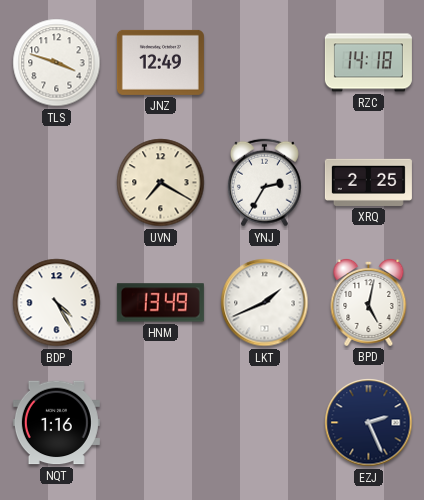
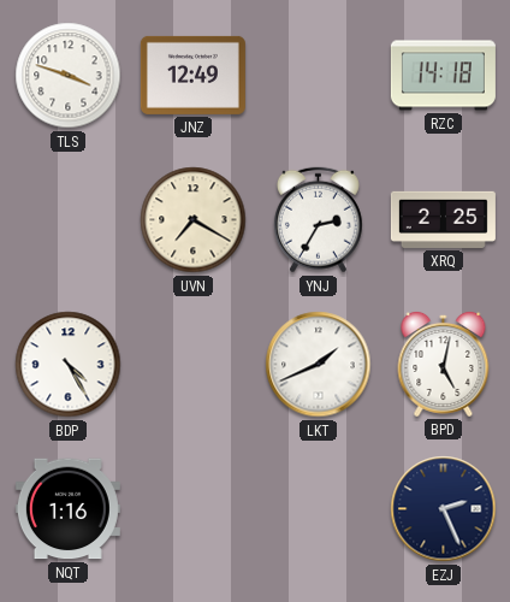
HNM: 13:49 -> none (160, 303)
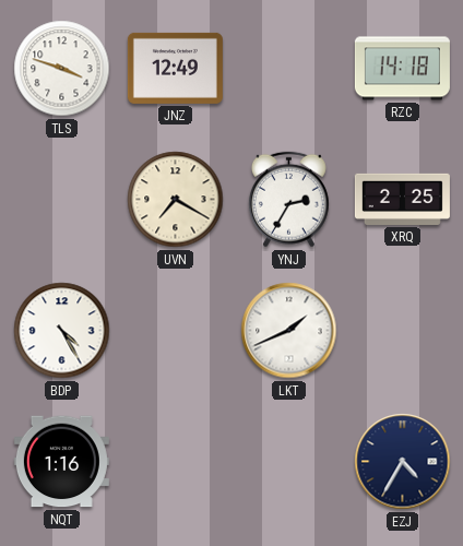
BPD: 5:02 -> none (444, 364)
EZJ: 2:26 -> 4:35 (403, 462)
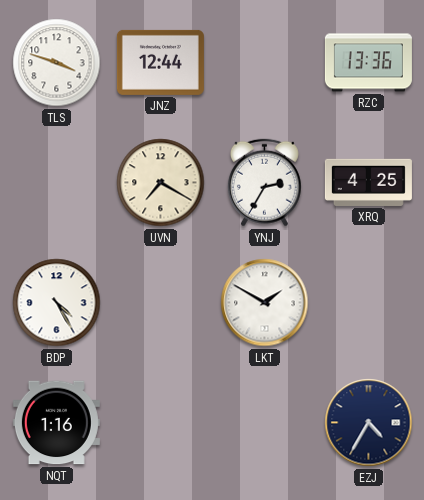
JNZ: 12:49 -> 12:44 (160, 62)
RZC: 14:18 -> 13:36 (368, 63)
XRQ: 2:25 -> 4:25 (368, 182)
LKT: 1:41 -> 1:50 (265, 303)
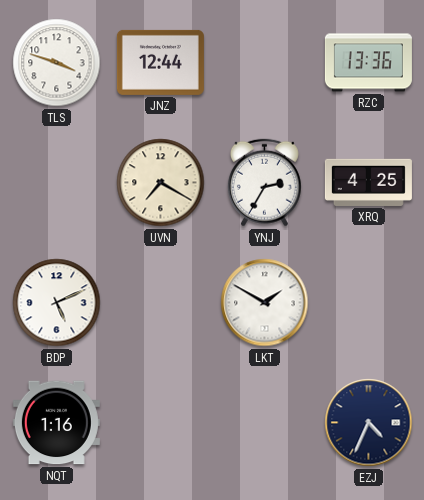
BDP: 4:25 -> 5:11 (57, 303)
EZJ: 4:35 -> 4:34 (369, 423)
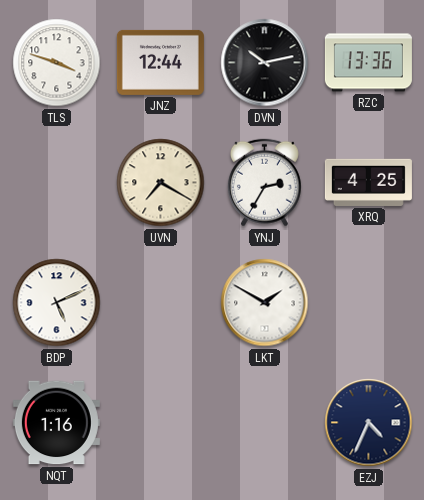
DVN: none -> 10:13 (265, 63)
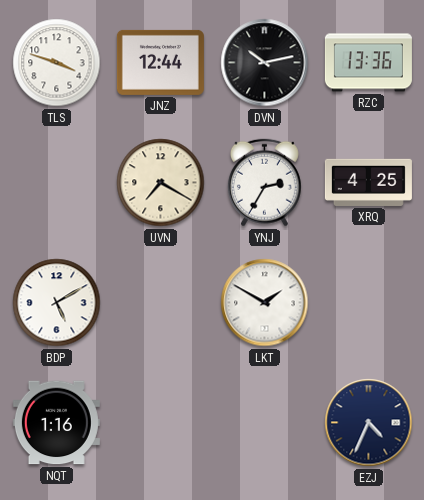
BDP: 5:11 -> 5:10 (57, 303)
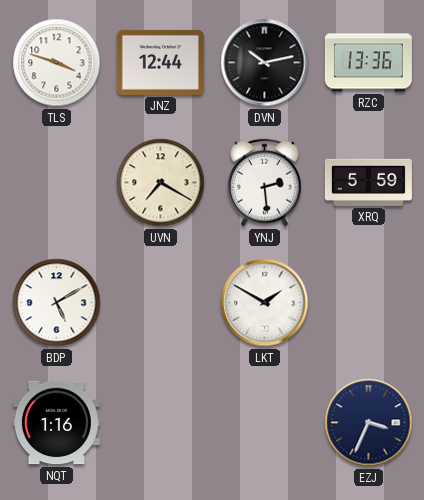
YNJ: 2:35 -> 2:29 (264, 183)
XRQ: 4:25 -> 5:59 (368, 182)
EZJ: 4:34 -> 3:34 (369, 423)
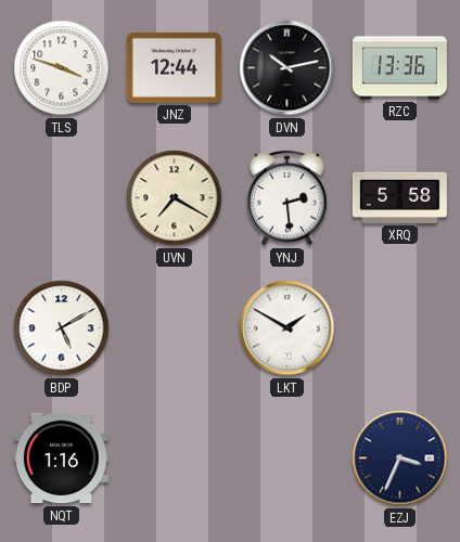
XRQ: 5:59 -> 5:58 (399, 197)
